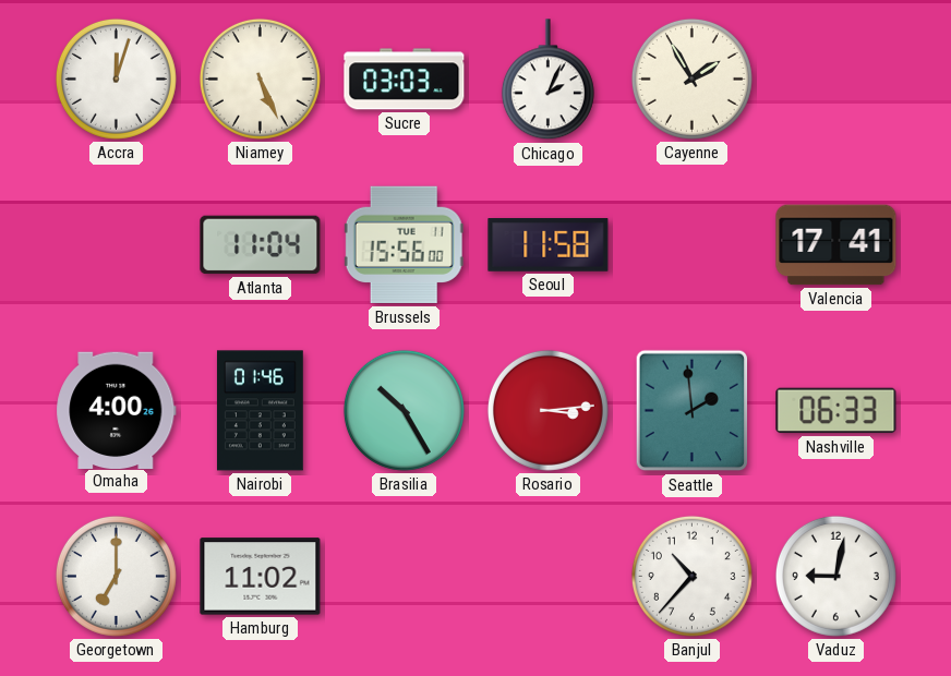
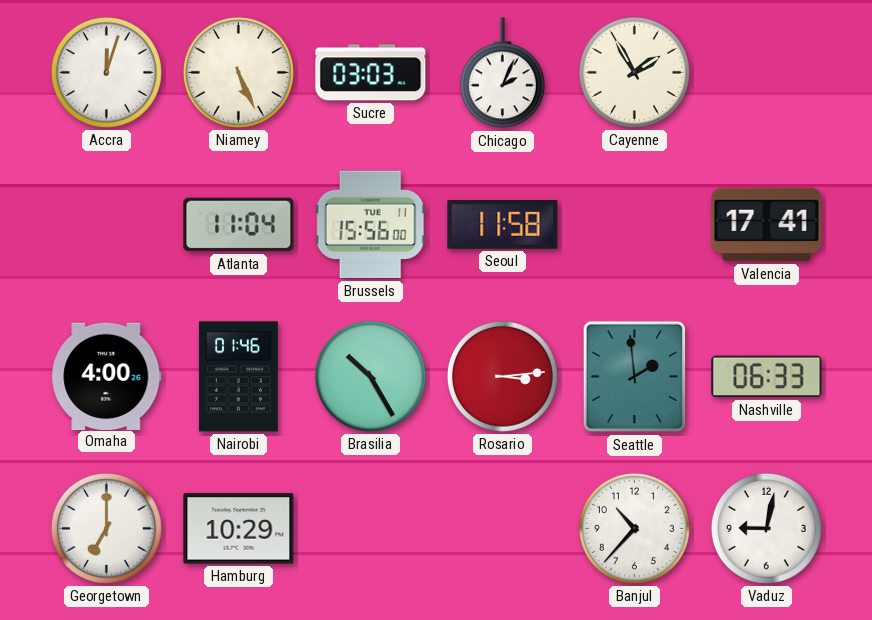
Hamburg: 11:02 -> 10:29 (239, 529)
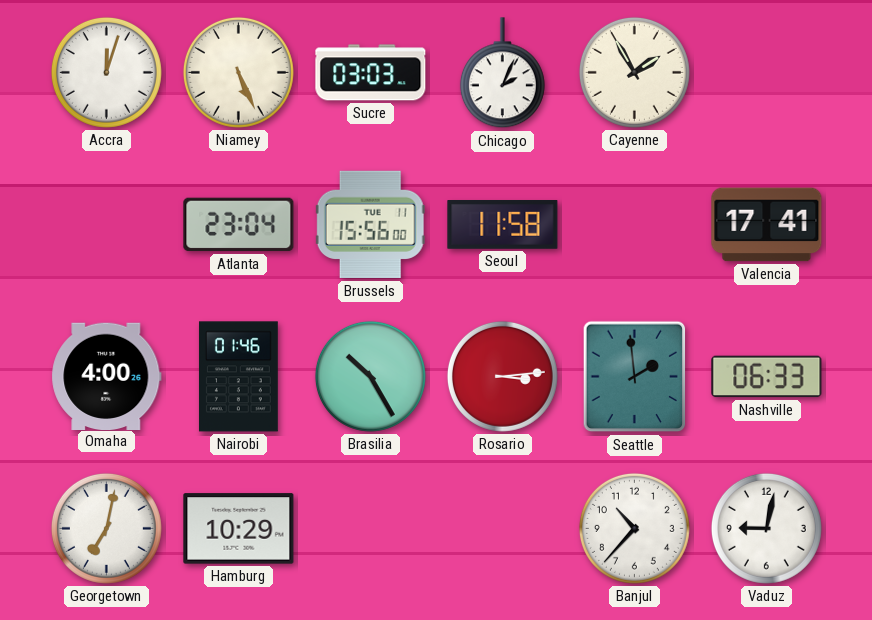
Atlanta: 11:04 -> 23:04 (239, 225)
Georgetown: 7:00 -> 7:02 (106, 528)
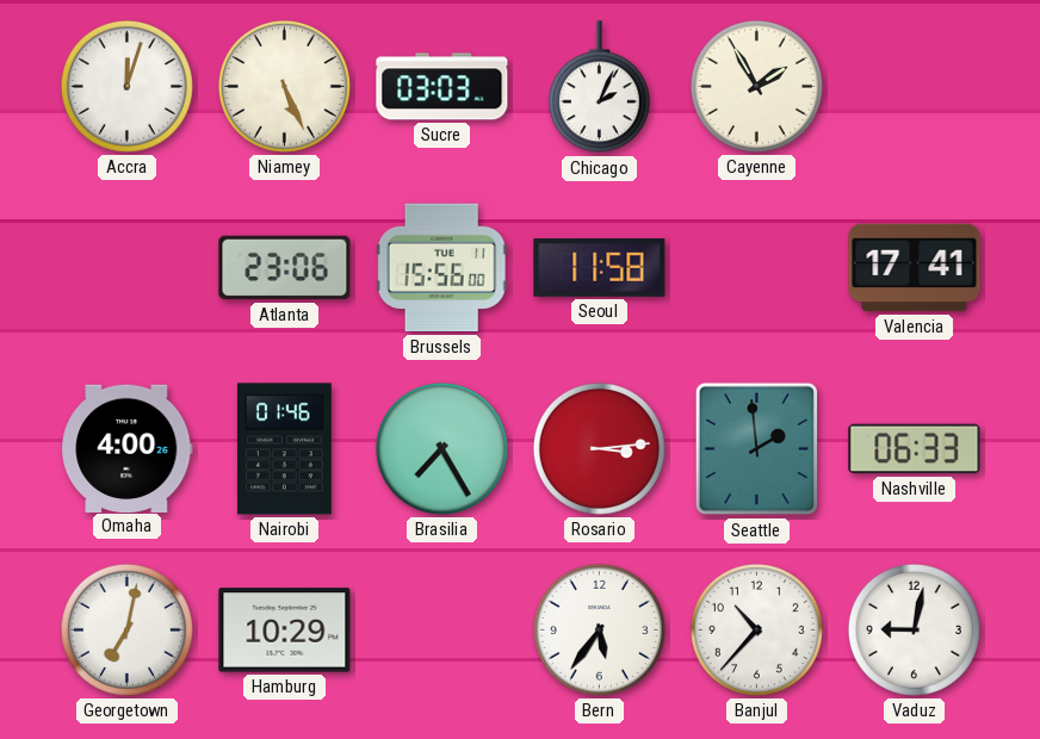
Atlanta: 23:04 -> 23:06 (285, 268)
Brasilia: 10:25 -> 7:25 (441, 448)
Bern: none -> 5:36 (599, 629)
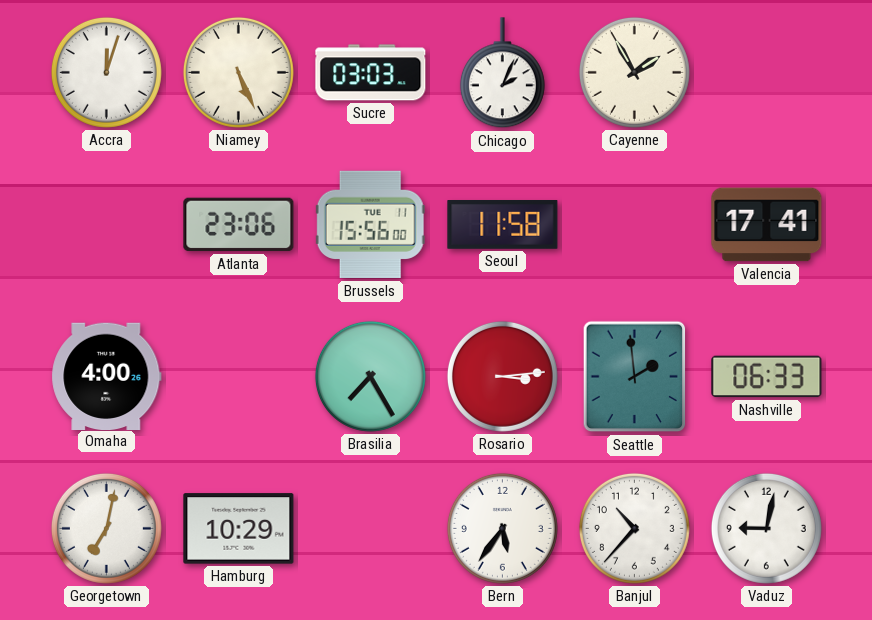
Nairobi: 01:46 -> none (284, 449)
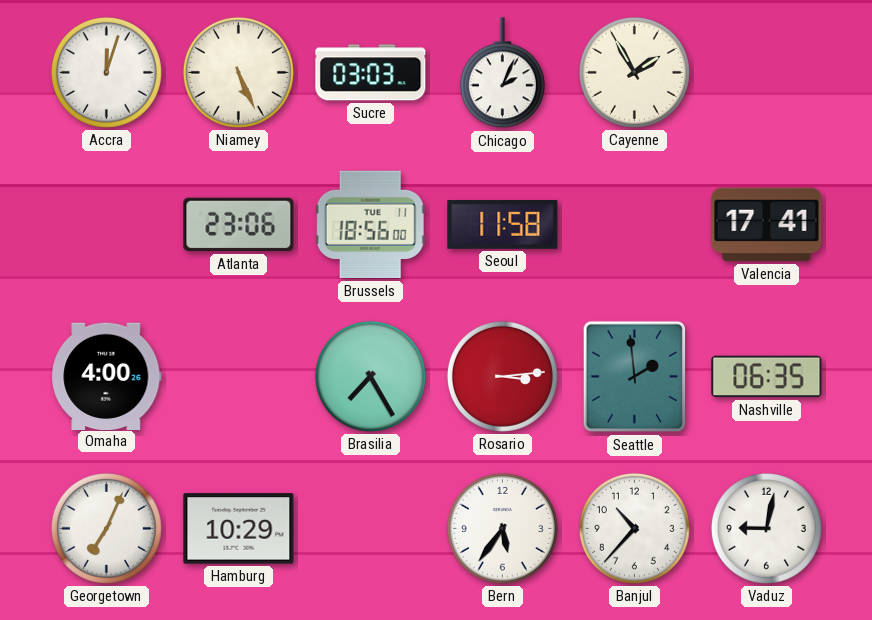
Brussels: 15:56 -> 18:56 (370, 225)
Nashville: 06:33 -> 06:35 (767, 377)
Georgetown: 7:02 -> 7:04 (106, 528)
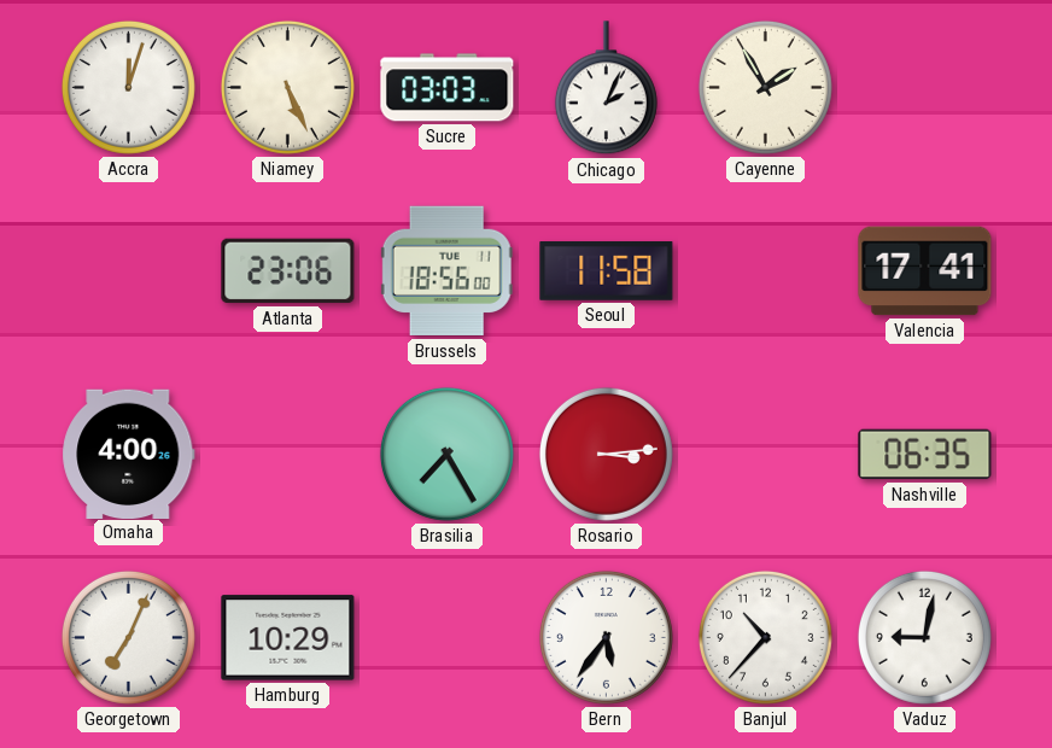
Seattle: 1:59 -> none (635, 377)
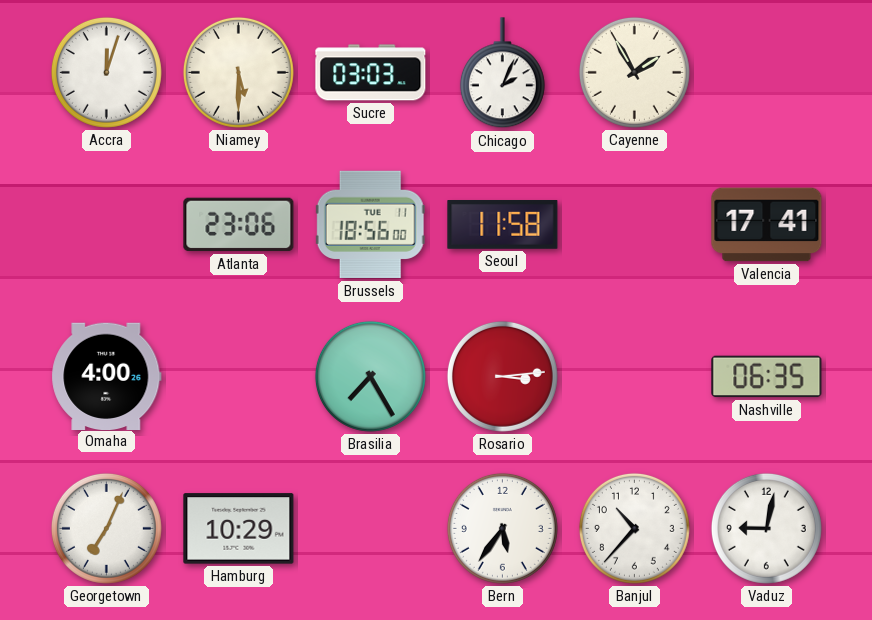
Niamey: 5:26 -> 5:30 (238, 72)
